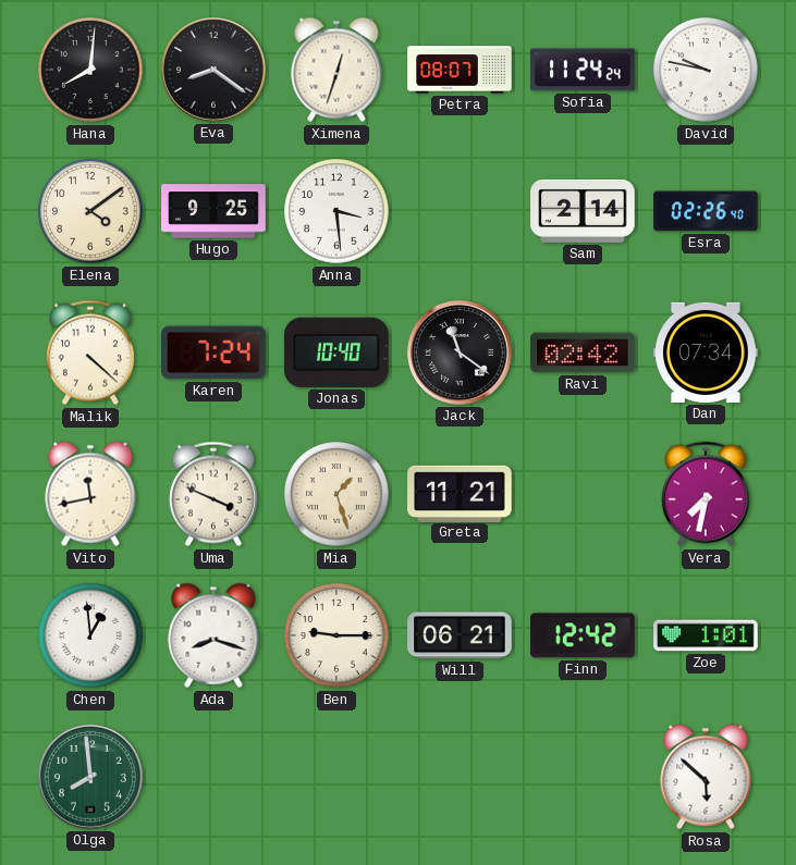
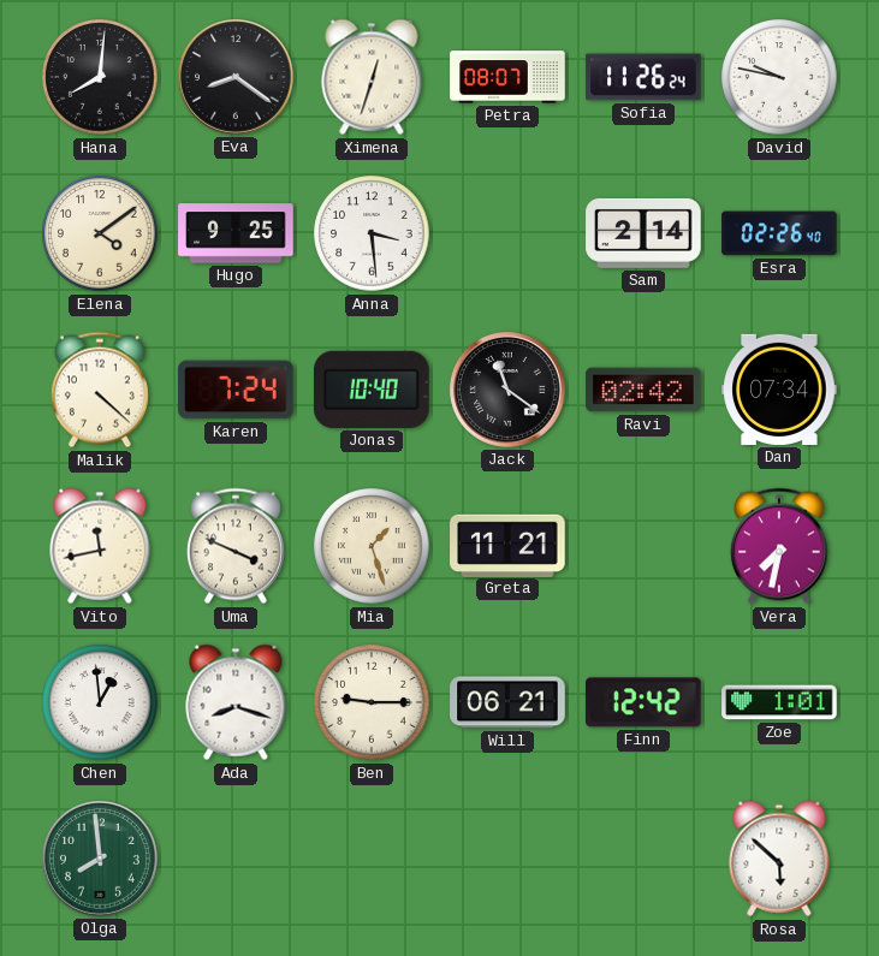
Sofia: 11:24 -> 11:26 (643, 77)
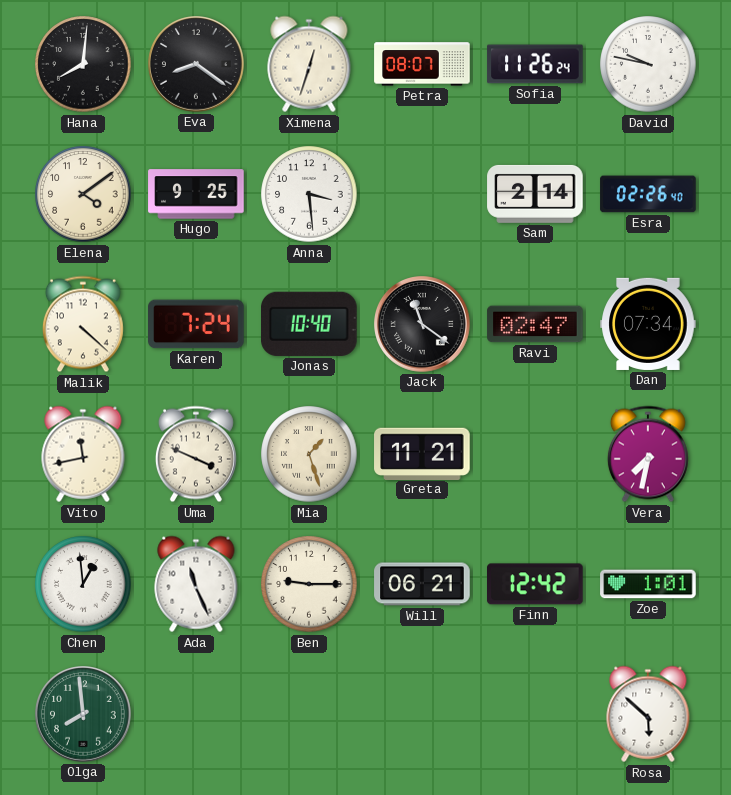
Ravi: 02:42 -> 02:47 (535, 324)
Ada: 8:18 -> 11:26 (196, 584)
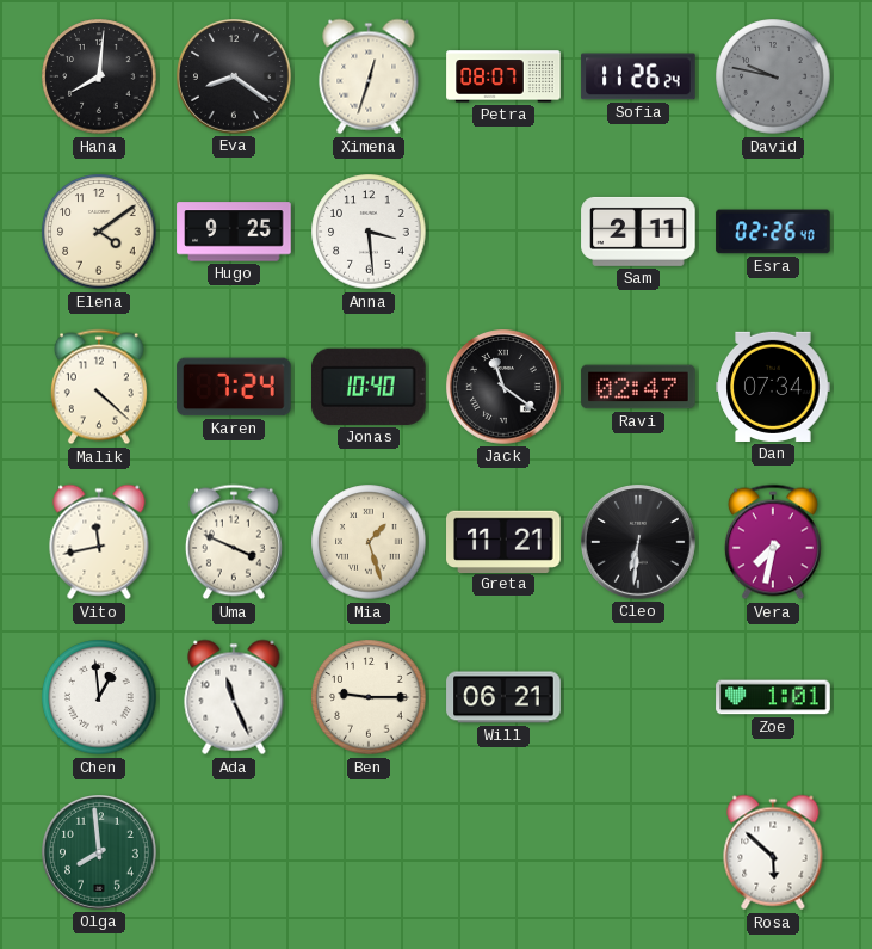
David dial: white -> grey (773, 76)
Sam: 2:14 -> 2:11 (638, 232)
Cleo: none -> 6:31 (639, 543)
Finn: 12:42 -> none (536, 584)
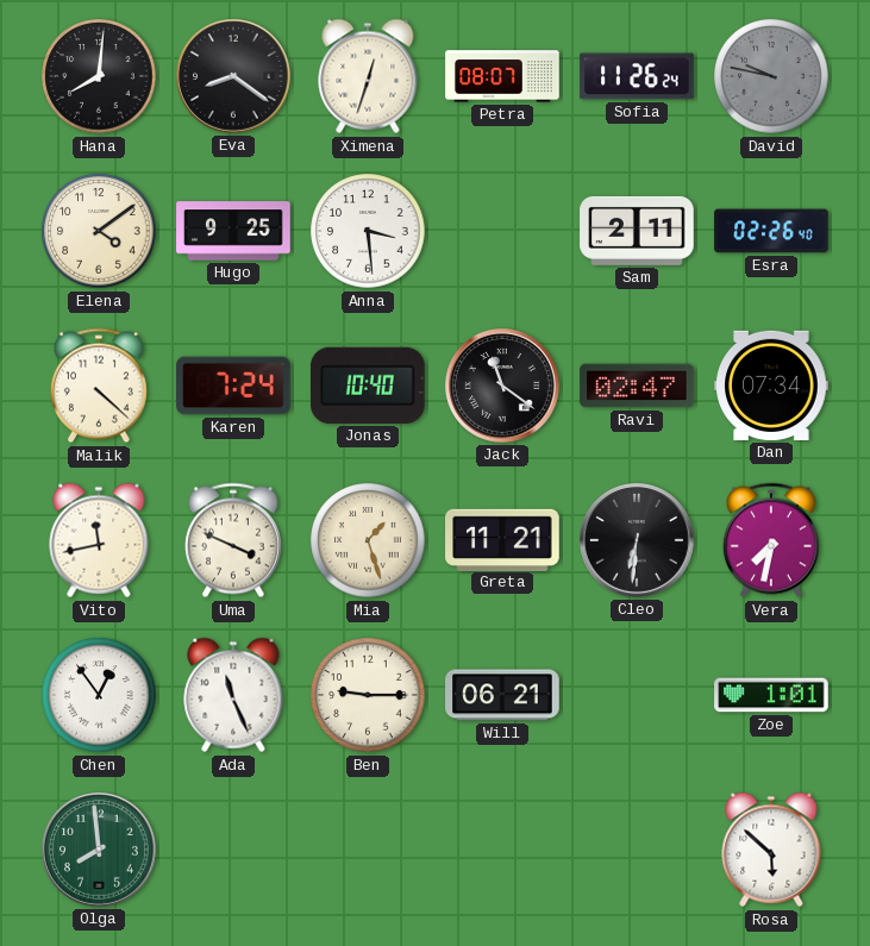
Chen: 12:59 -> 12:54 (99, 695)
